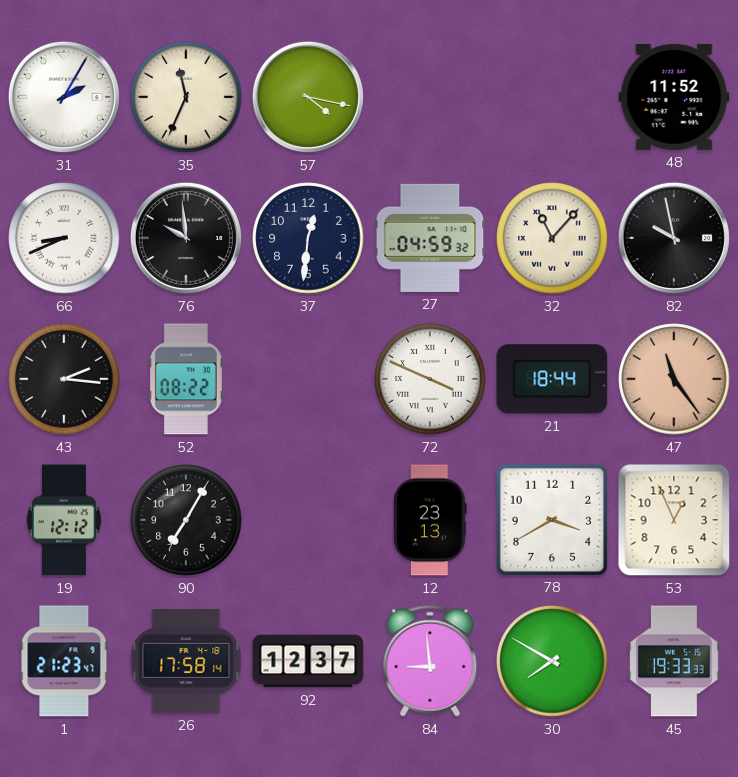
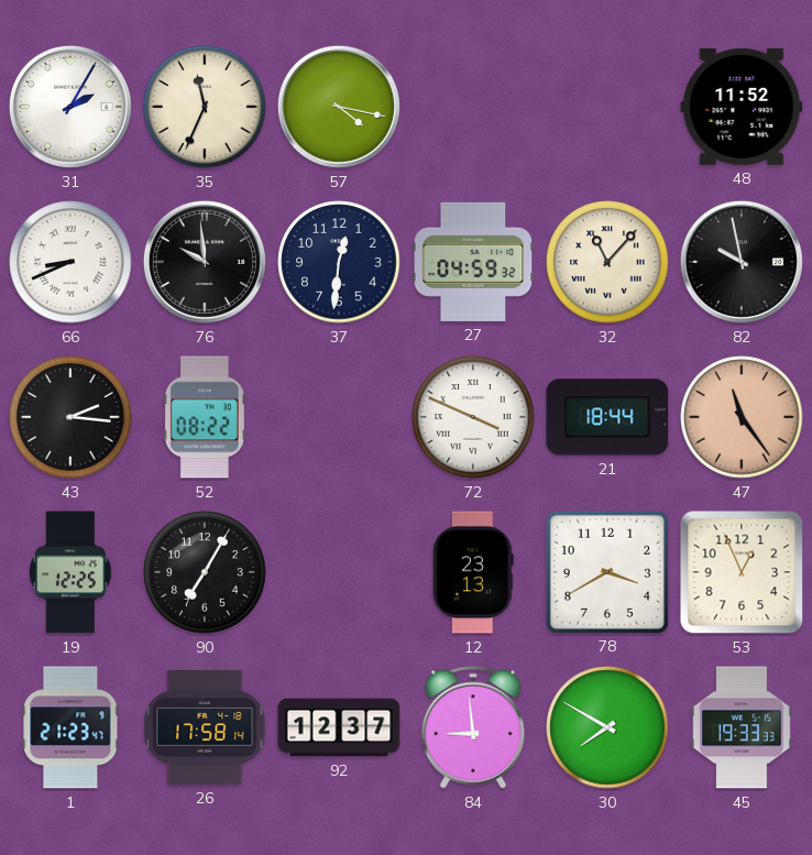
19: 12:12 -> 12:25 (70, 572)
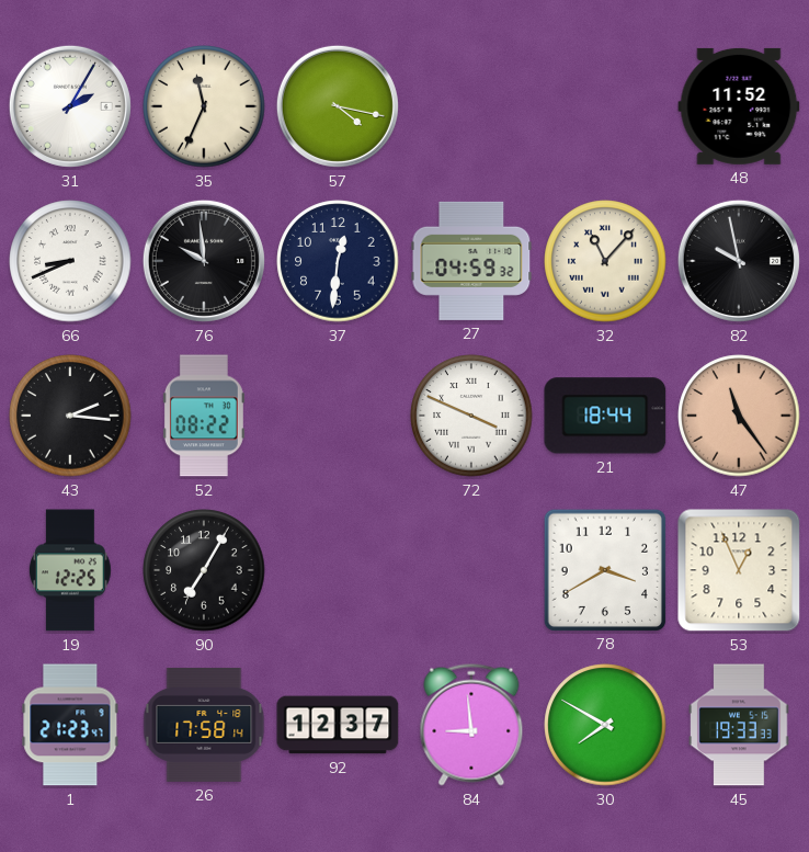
12: 23:13 -> none (473, 572)
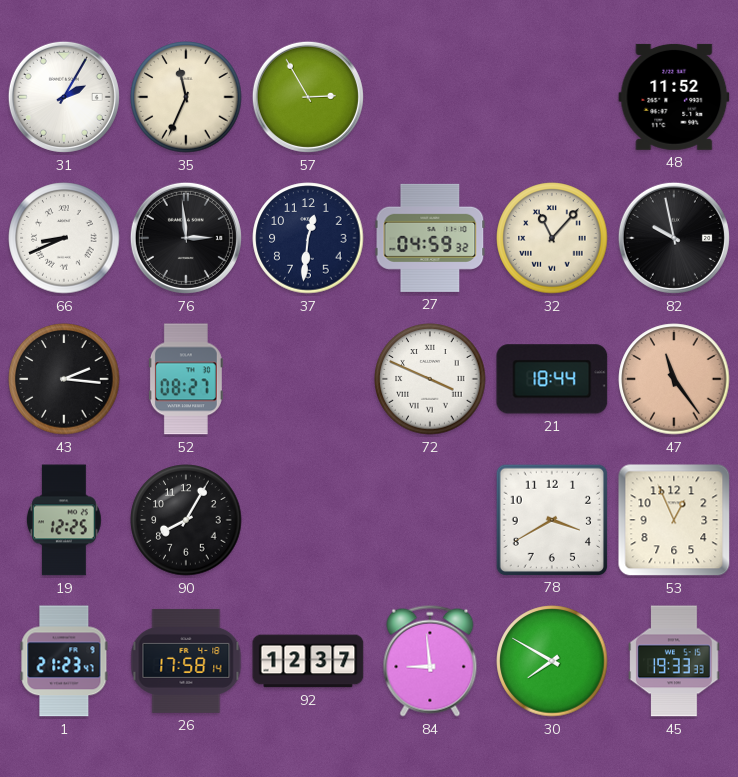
57: 4:17 -> 2:55 (308, 97)
76: 9:59 -> 2:59 (186, 238)
52: 08:22 -> 08:27 (186, 379)
90: 7:05 -> 8:05 (186, 520)
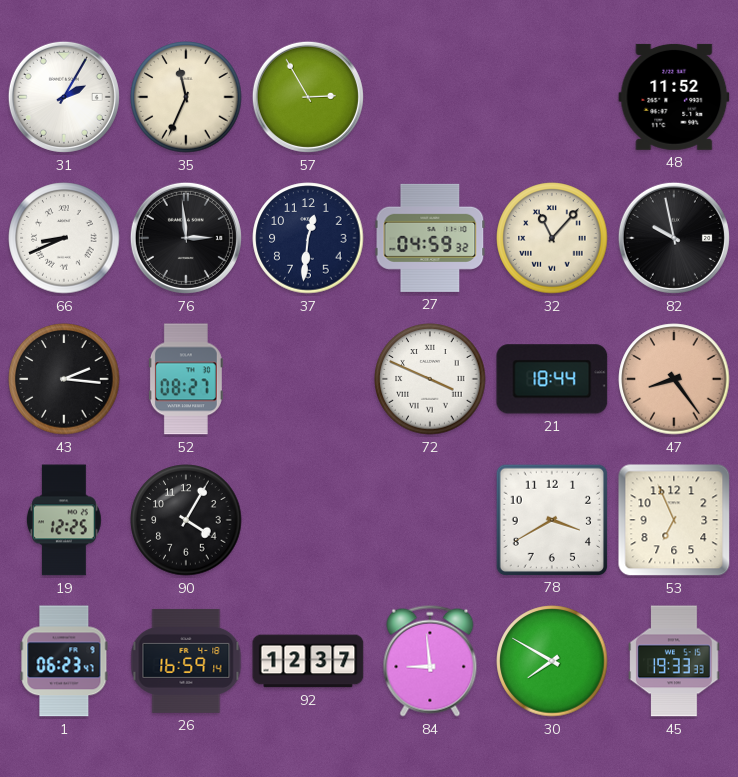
47: 11:24 -> 8:24 (674, 379)
90: 8:05 -> 4:05 (186, 520)
53: 12:56 -> 6:56 (674, 520)
1: 21:23 -> 06:23 (64, 661)
26: 17:58 -> 16:59 (186, 661)
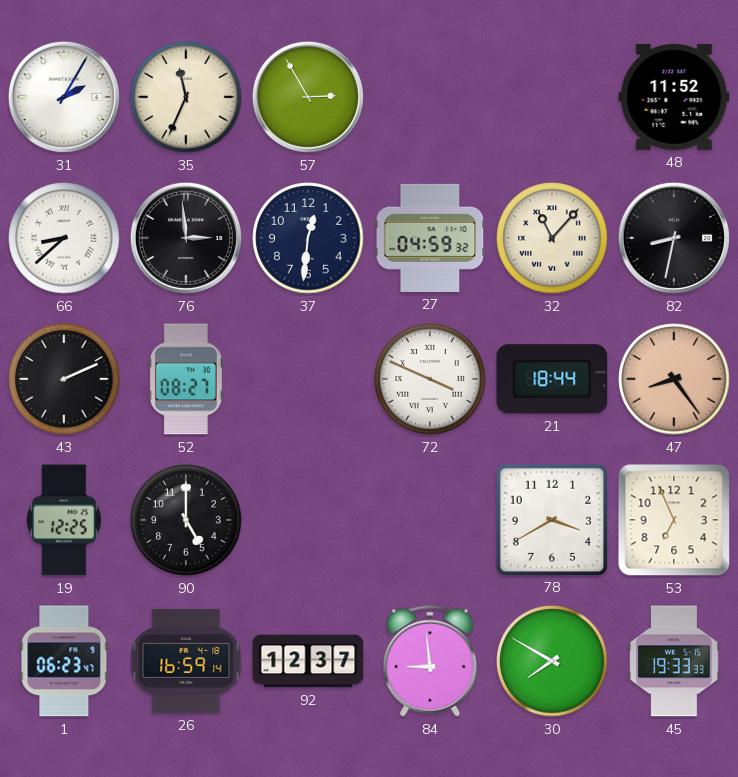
66: 8:41 -> 8:38 (64, 238)
82: 9:58 -> 8:32 (674, 238)
43: 2:16 -> 2:11 (64, 379)
90: 4:05 -> 5:00 (186, 520)
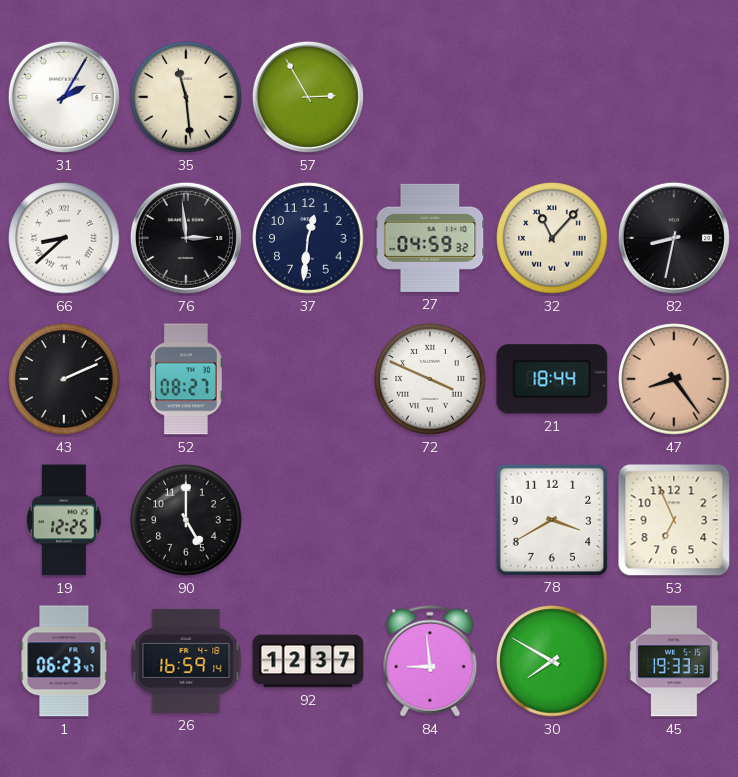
35: 11:34 -> 11:29 (186, 97)
48: 11:52 -> none (674, 97)
